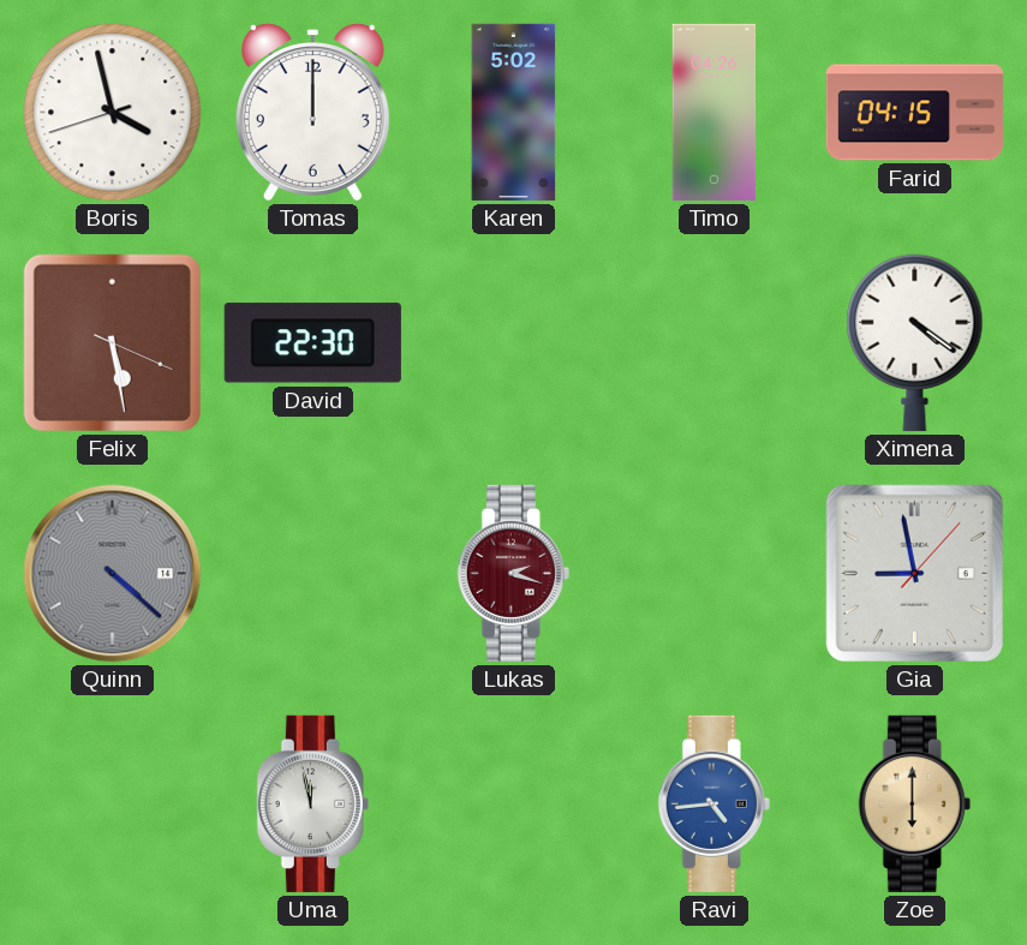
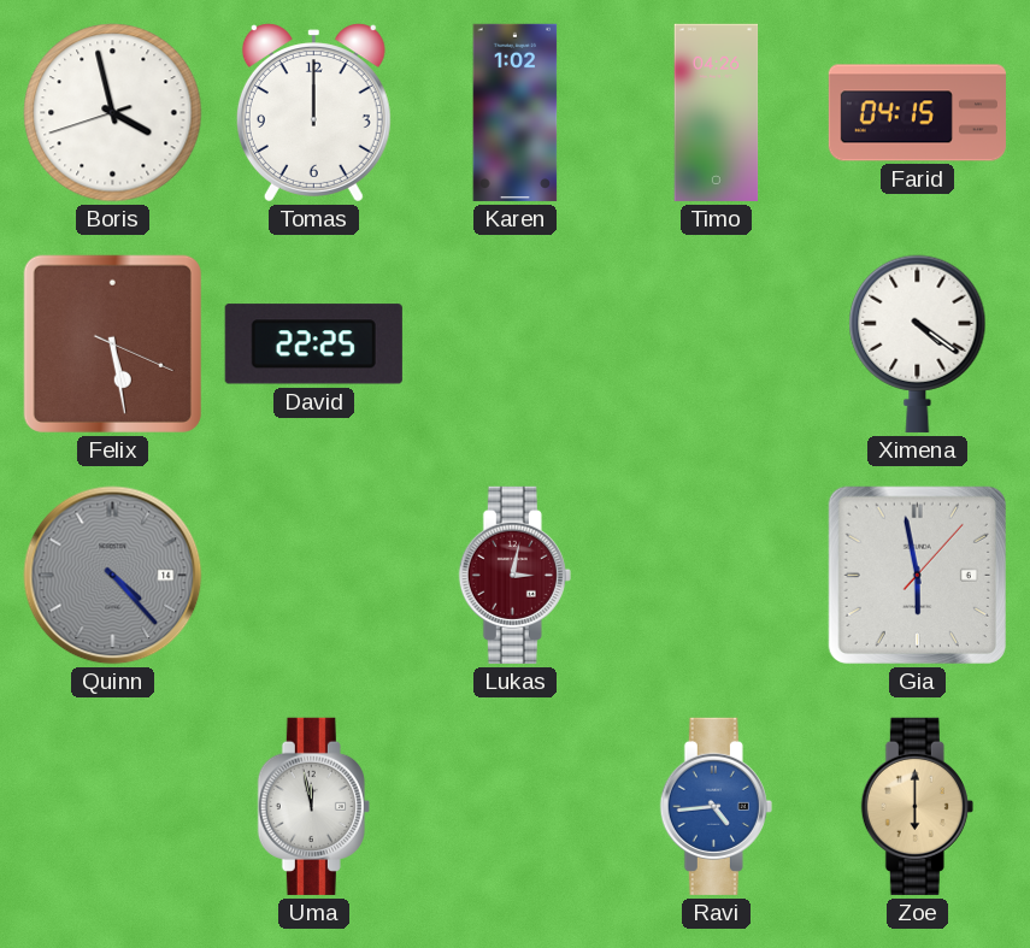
Karen: 5:02 -> 1:02 (516, 112)
David: 22:30 -> 22:25 (313, 345)
Quinn: 4:22 -> 4:23 (113, 576)
Lukas: 2:18 -> 3:02 (514, 575)
Gia: 8:58 -> 5:58 (917, 575)
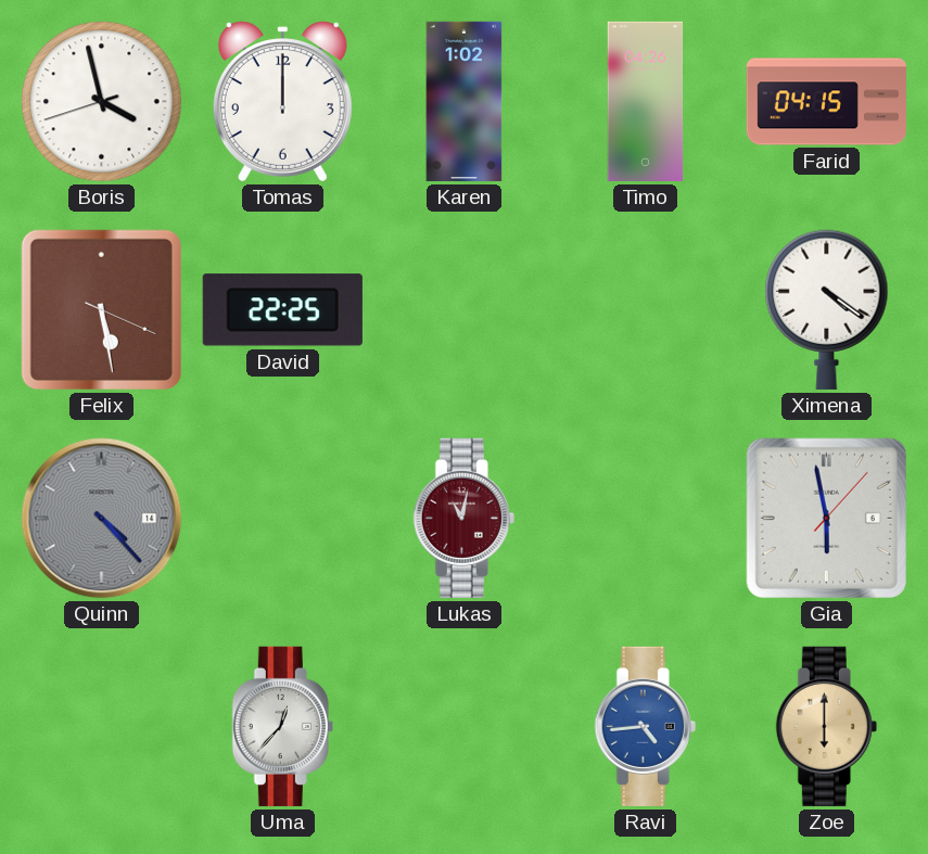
Lukas: 3:02 -> 11:02 (463, 518)
Uma: 11:58 -> 12:37 (282, 726)
